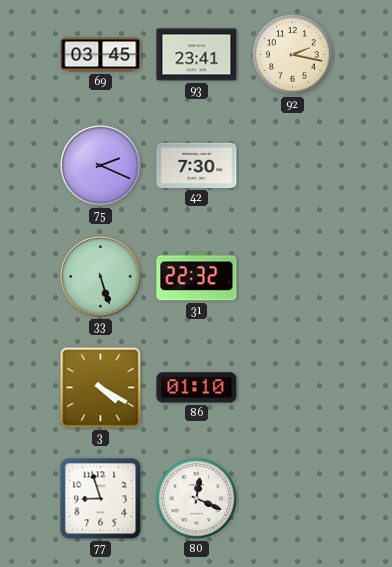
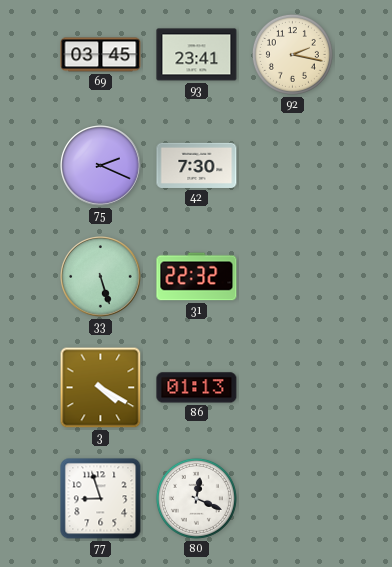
86: 01:10 -> 01:13 (197, 388)
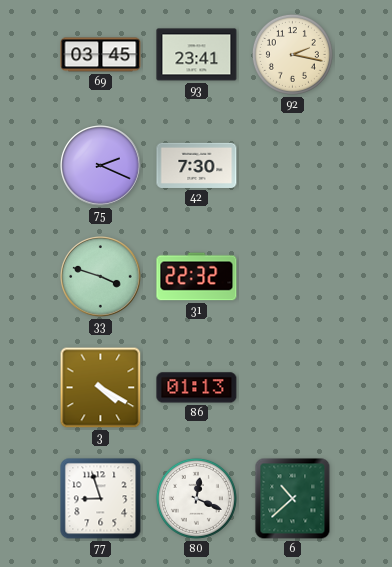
33: 5:27 -> 3:48 (101, 277)
6: none -> 10:38 (293, 499)
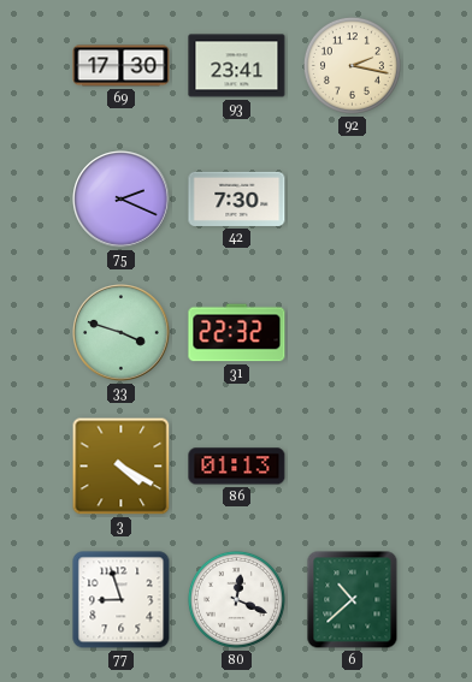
69: 03:45 -> 17:30 (122, 66)
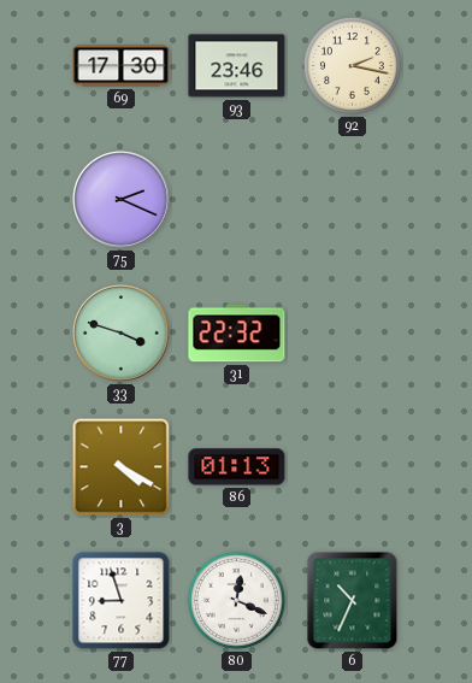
93: 23:41 -> 23:46 (237, 66)
42: 7:30 -> none (237, 198)
6: 10:38 -> 10:34 (353, 601)
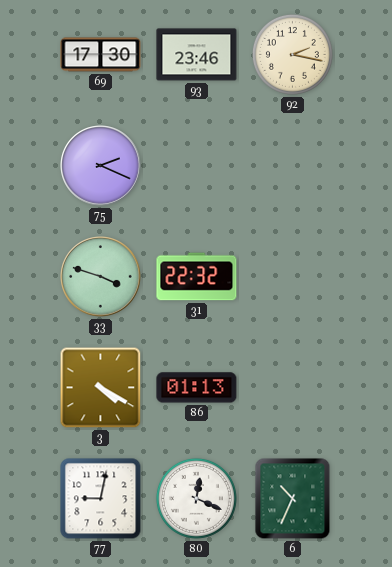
77: 8:57 -> 9:02 (101, 499)
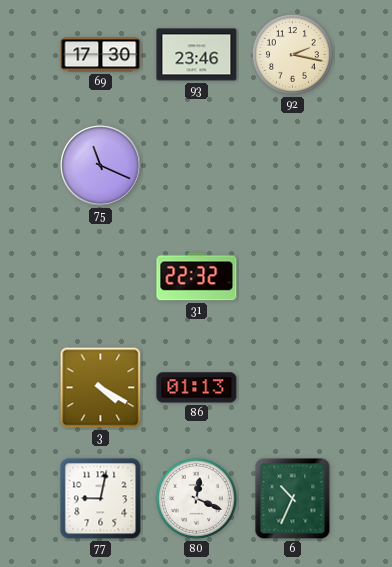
75: 2:19 -> 11:19 (101, 166)
33: 3:48 -> none (101, 277)
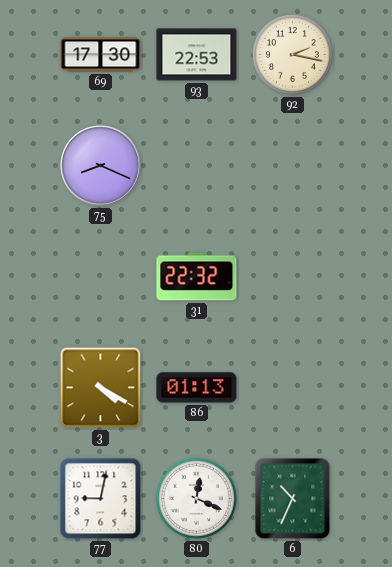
93: 23:46 -> 22:53 (197, 55)
75: 11:19 -> 8:19 (101, 166)
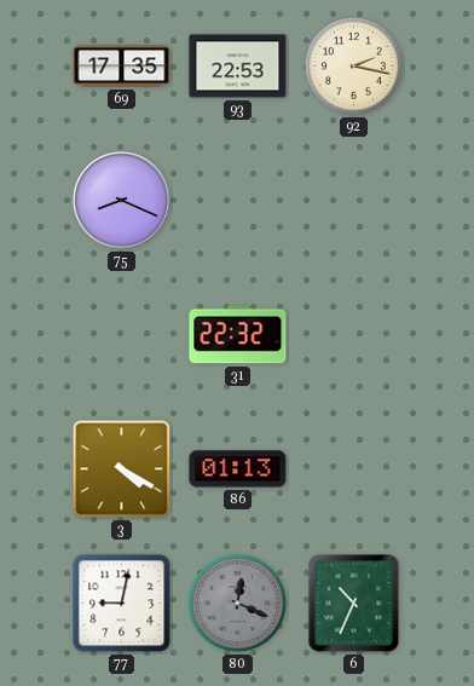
69: 17:30 -> 17:35 (122, 67)
80 dial: white -> grey (237, 603)
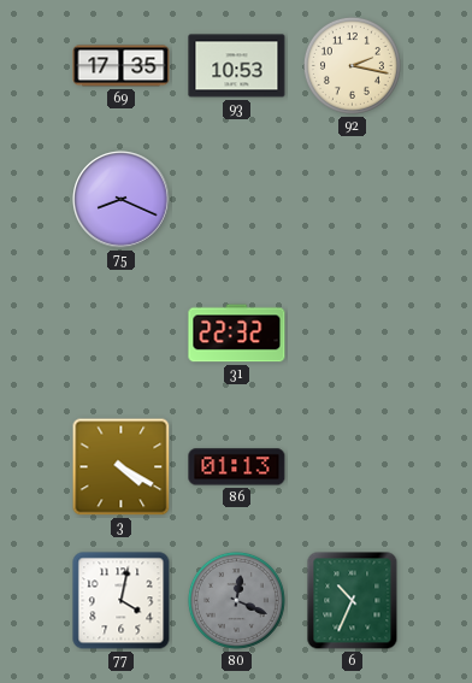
93: 22:53 -> 10:53 (237, 66)
77: 9:02 -> 4:02 (122, 601)
